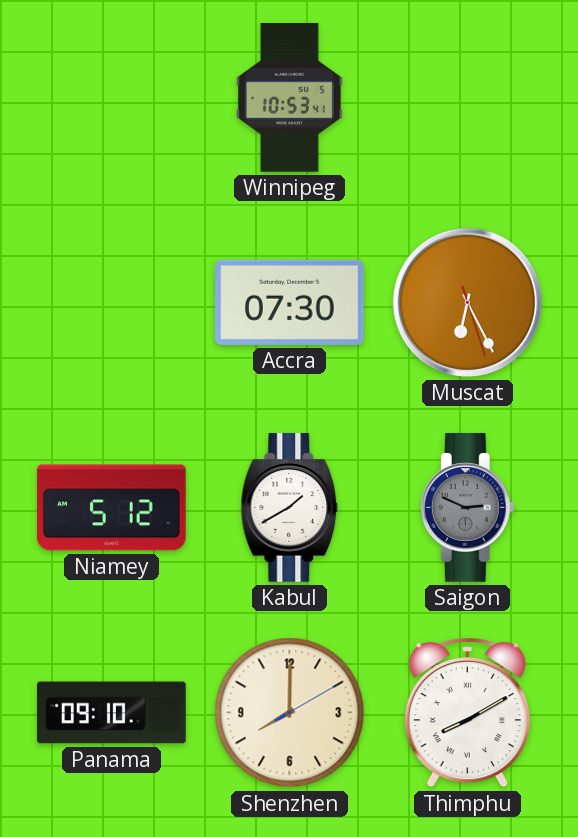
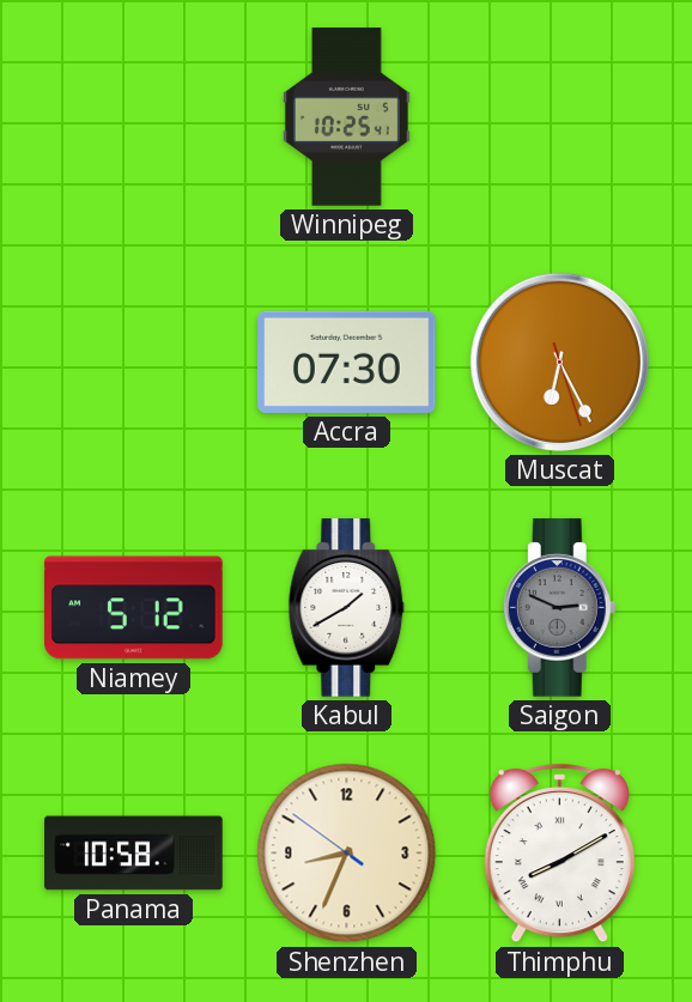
Winnipeg: 10:53 -> 10:25 (346, 117)
Panama: 09:10 -> 10:58 (134, 854)
Shenzhen: 8:00 -> 8:33 (347, 854)
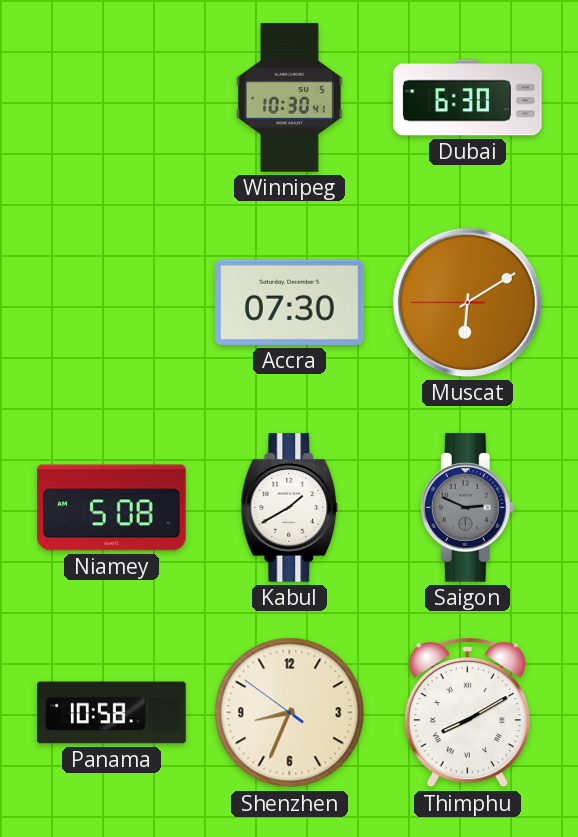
Winnipeg: 10:25 -> 10:30 (289, 98)
Dubai: none -> 6:30 (468, 98)
Muscat: 6:25 -> 6:09 (467, 302)
Niamey: 5:12 -> 5:08 (112, 508)
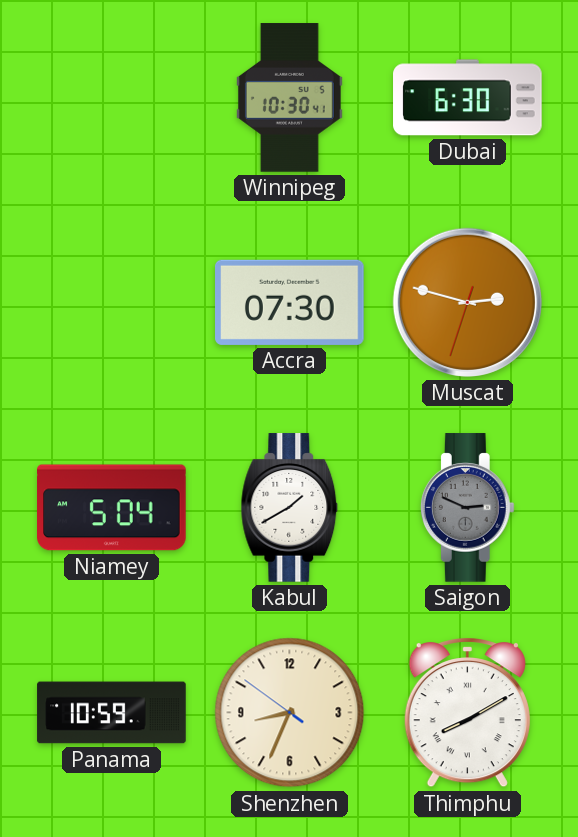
Muscat: 6:09 -> 2:47 (467, 302)
Niamey: 5:08 -> 5:04 (112, 508)
Panama: 10:58 -> 10:59 (112, 713)
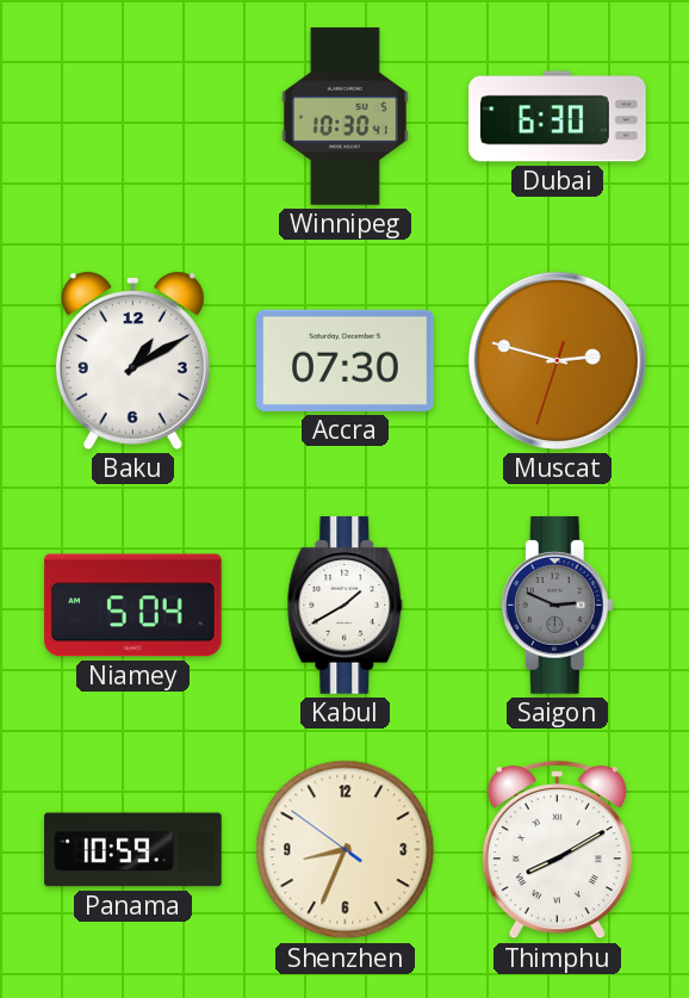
Baku: none -> 1:10 (132, 360)
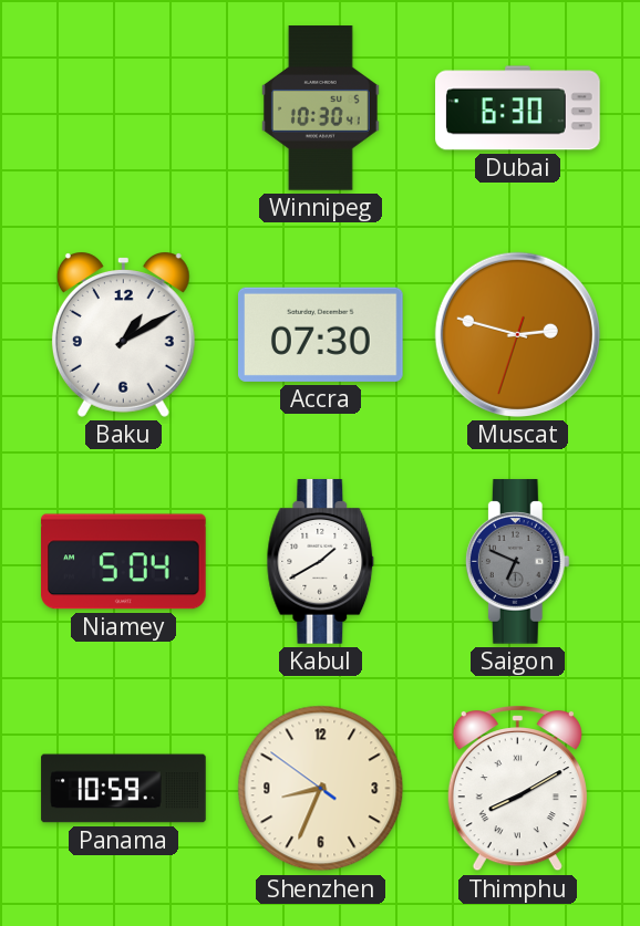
Saigon: 2:49 -> 6:49 (517, 562)
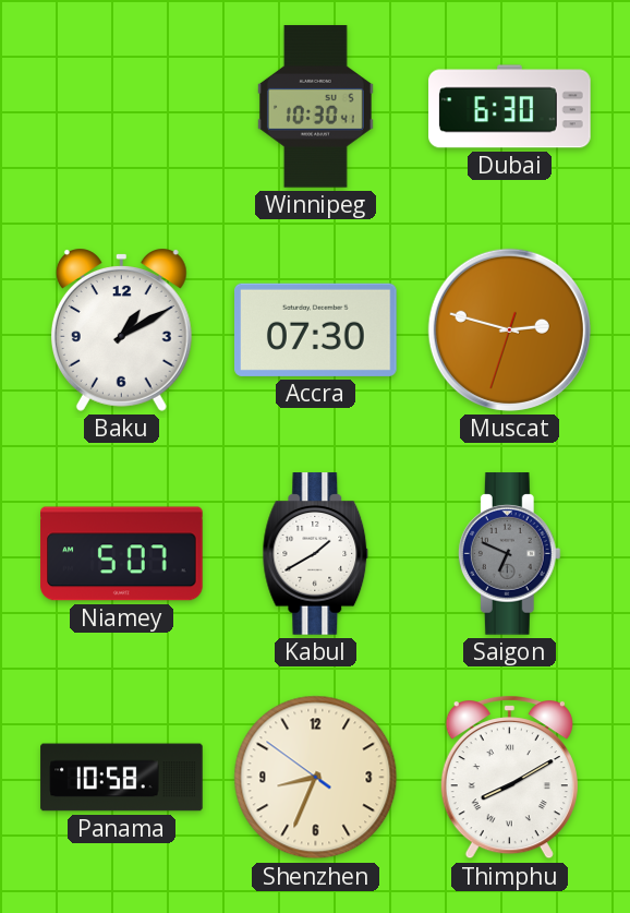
Niamey: 5:04 -> 5:07 (122, 554)
Panama: 10:59 -> 10:58 (122, 778)
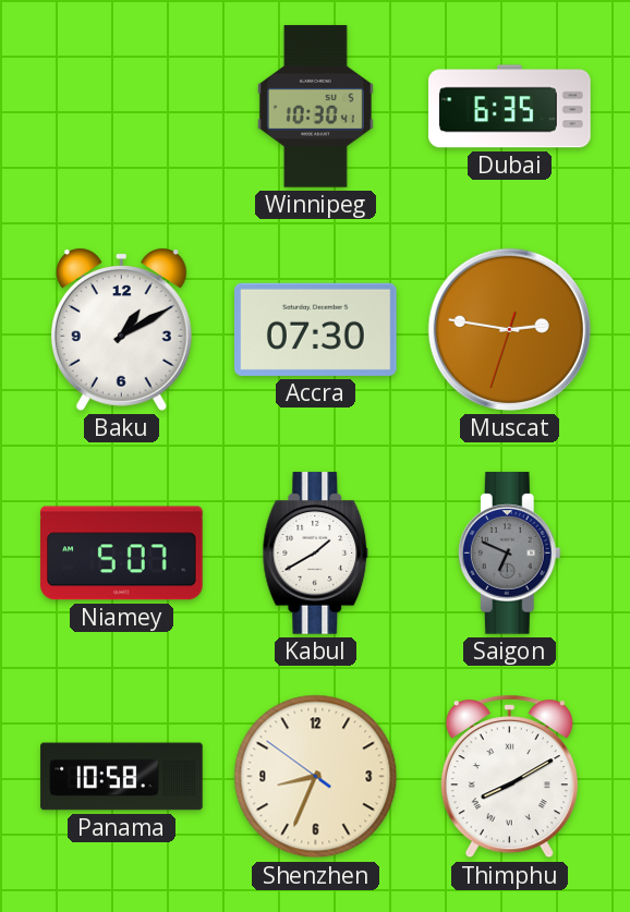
Dubai: 6:30 -> 6:35 (510, 107)
Muscat: 2:47 -> 2:46 (509, 329)
